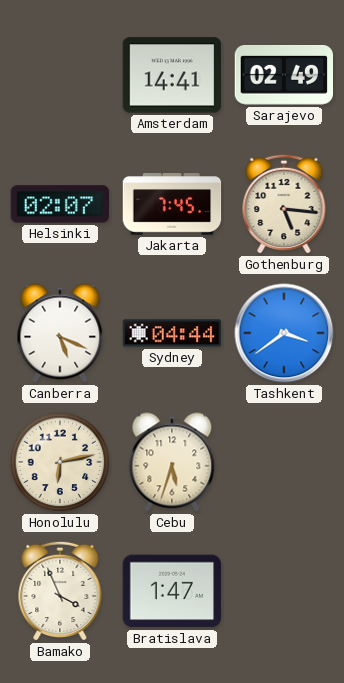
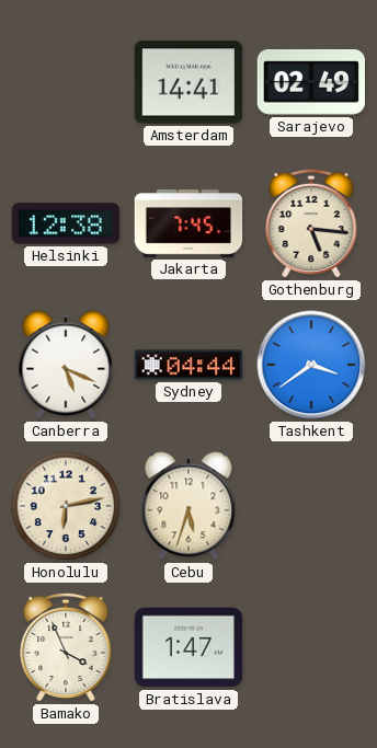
Helsinki: 02:07 -> 12:38 (66, 223)
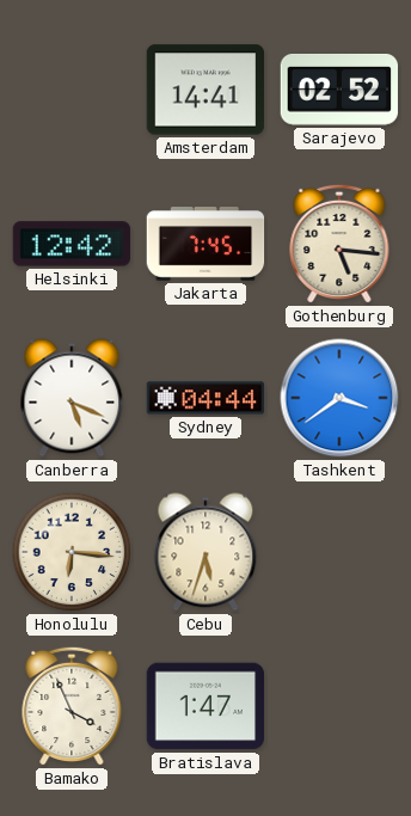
Sarajevo: 02:49 -> 02:52 (339, 91)
Helsinki: 12:38 -> 12:42 (72, 244)
Honolulu: 6:13 -> 6:16 (72, 552)
